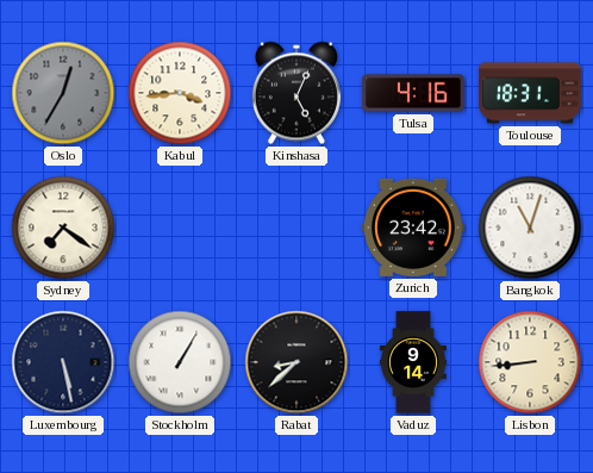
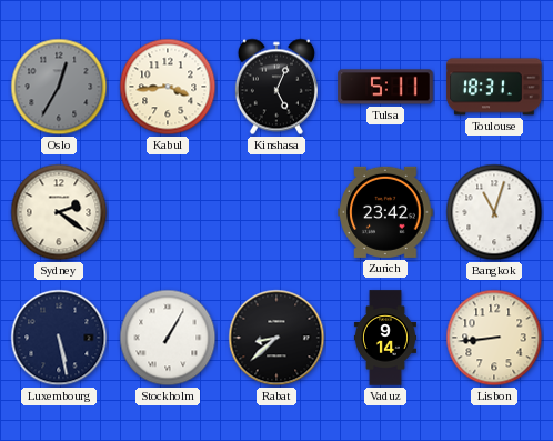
Tulsa: 4:16 -> 5:11 (385, 87)
Sydney: 7:21 -> 2:21 (59, 212)
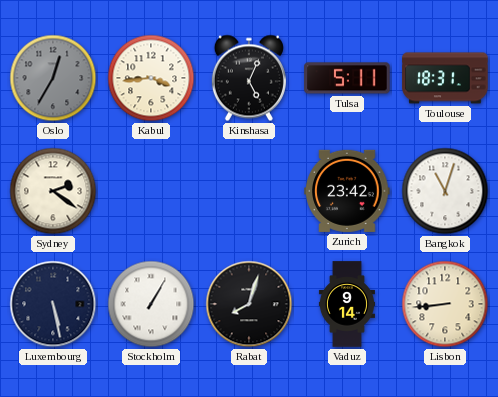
Rabat: 8:38 -> 8:03 (249, 304)
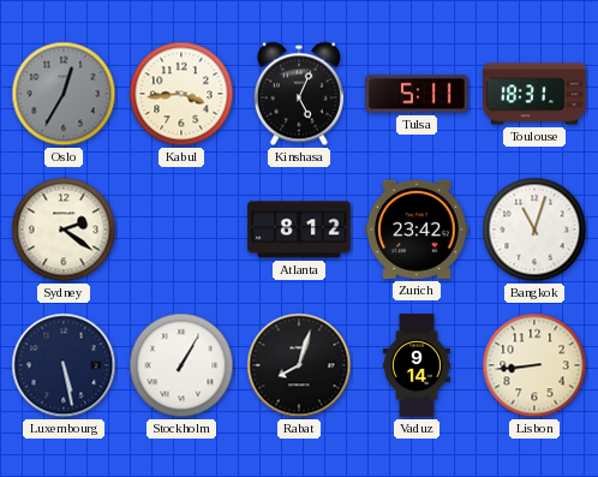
Atlanta: none -> 8:12 (299, 229)
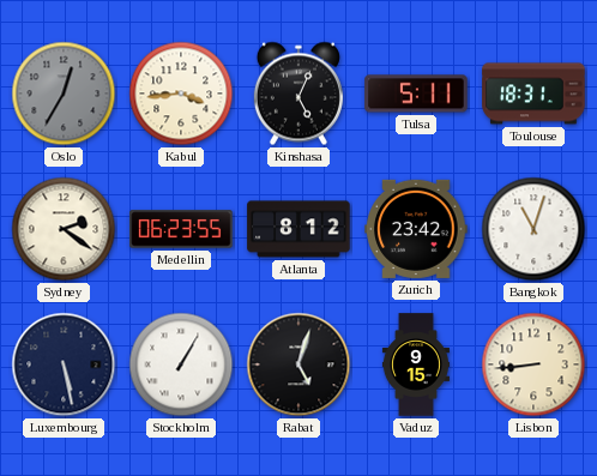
Medellin: none -> 06:23 (181, 229)
Rabat: 8:03 -> 5:03 (298, 364)
Vaduz: 9:14 -> 9:15 (416, 364)
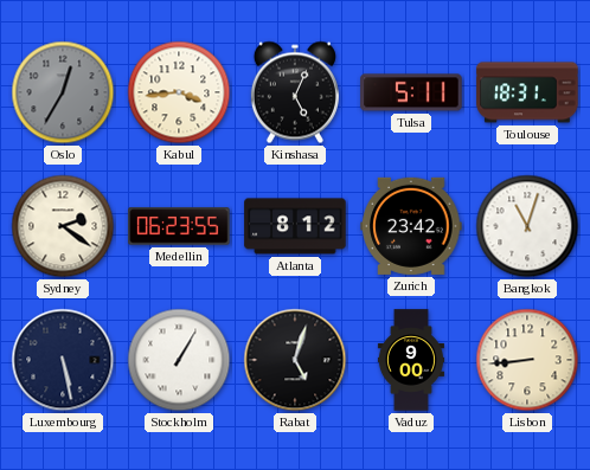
Vaduz: 9:15 -> 9:00 (411, 360)
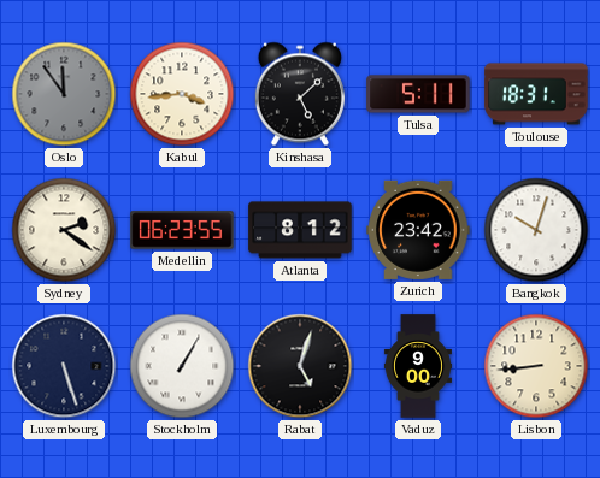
Oslo: 12:35 -> 11:54 (64, 94)
Kinshasa: 5:04 -> 5:08 (300, 94)
Bangkok: 11:03 -> 10:03 (536, 230)
Luxembourg: 5:28 -> 5:27 (64, 366)
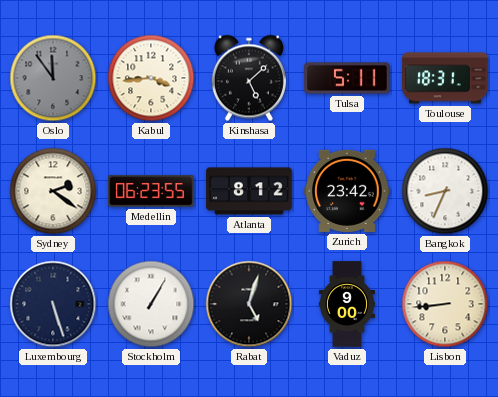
Bangkok: 10:03 -> 8:34 (445, 191)
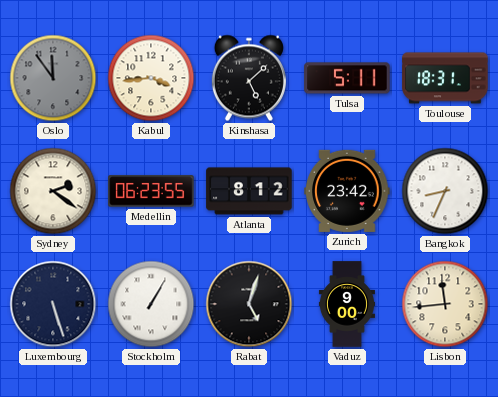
Lisbon: 8:44 -> 11:44 (445, 304)
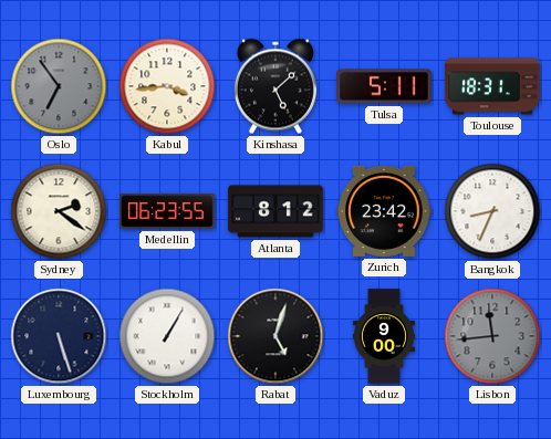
Oslo: 11:54 -> 6:54 (59, 86)
Lisbon dial: cream -> grey (492, 336)
